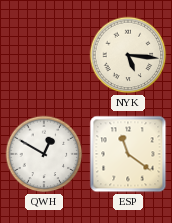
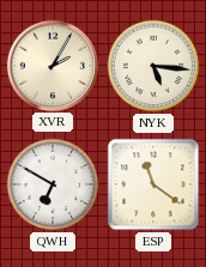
XVR: none -> 2:05 (51, 65)
QWH: 12:50 -> 6:50 (53, 184)
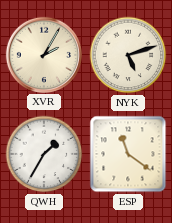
NYK: 5:16 -> 5:12 (128, 55)
QWH: 6:50 -> 1:35 (44, 154)
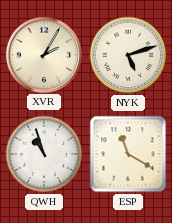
QWH: 1:35 -> 10:57 (44, 154)
ESP: 11:21 -> 11:20 (128, 154)
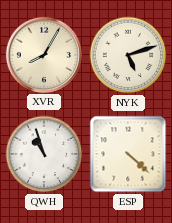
XVR: 2:05 -> 8:05 (43, 54)
ESP: 11:20 -> 4:22 (128, 154)
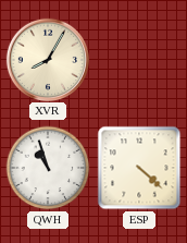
NYK: 5:12 -> none (128, 55)
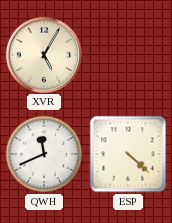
XVR: 8:05 -> 5:05 (43, 54)
QWH: 10:57 -> 11:41 (44, 154)
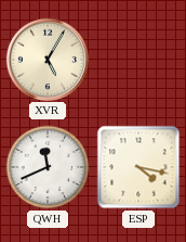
ESP: 4:22 -> 4:17 (138, 167)
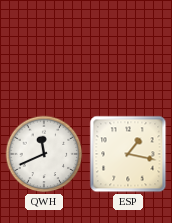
XVR: 5:05 -> none (46, 59)
ESP: 4:17 -> 1:17 (128, 154)
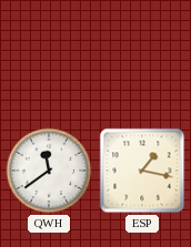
QWH: 11:41 -> 11:39 (49, 171)
